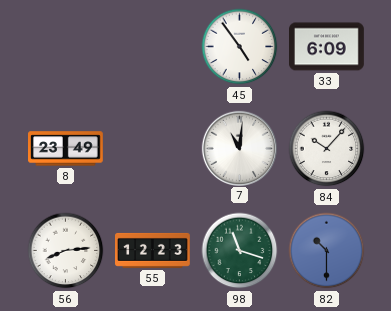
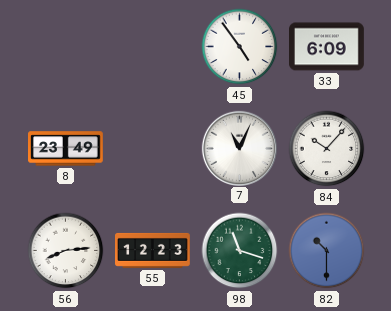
7: 11:01 -> 11:04 (239, 148)
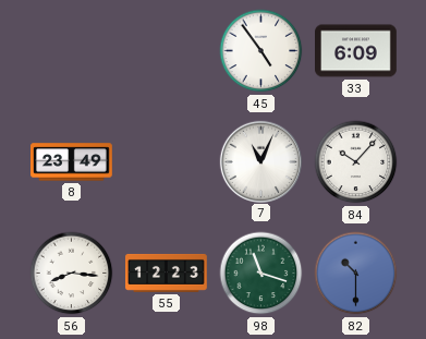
56: 8:14 -> 8:16 (72, 274)
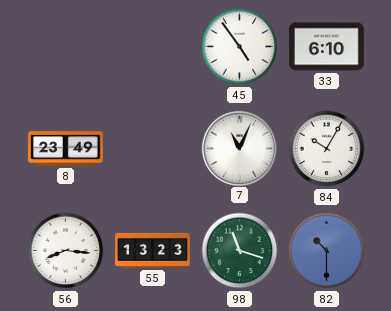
33: 6:09 -> 6:10 (327, 47)
84: 10:07 -> 10:05 (327, 149)
55: 12:23 -> 13:23 (153, 250)
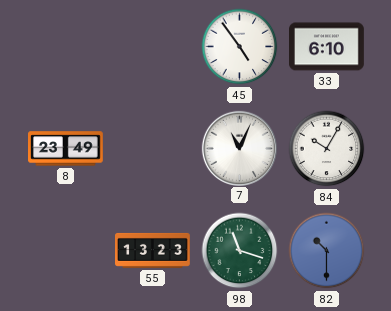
56: 8:16 -> none (66, 251)
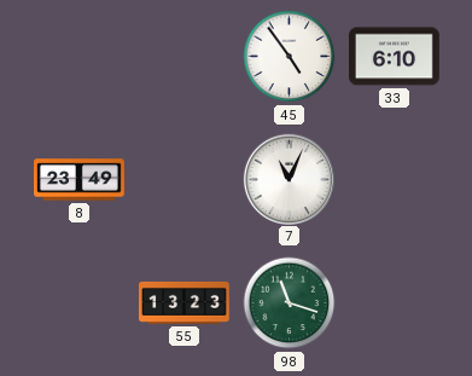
84: 10:05 -> none (327, 149)
82: 10:30 -> none (327, 251)
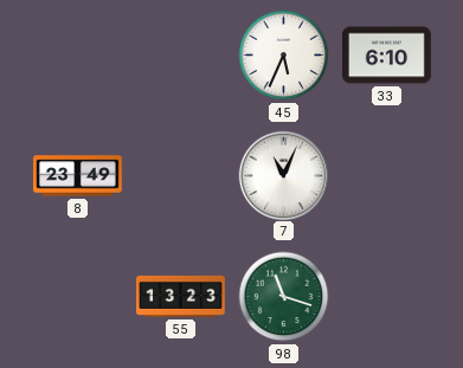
45: 4:54 -> 5:34 (284, 56)
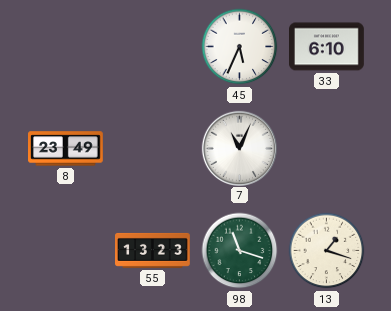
13: none -> 1:18 (327, 251)
